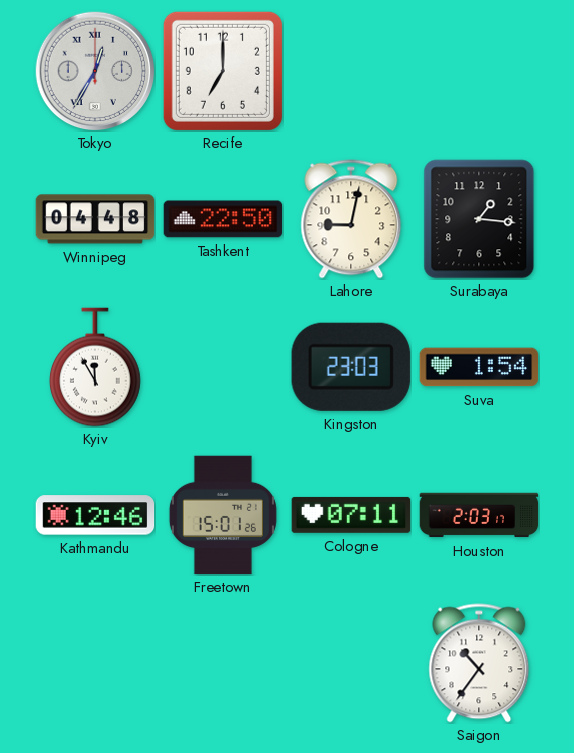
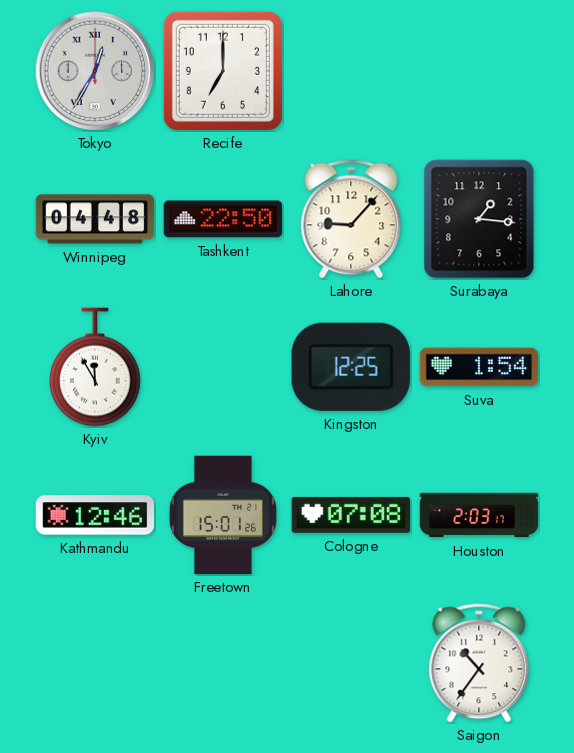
Lahore: 9:02 -> 9:07 (351, 219)
Kingston: 23:03 -> 12:25 (351, 367)
Cologne: 07:11 -> 07:08 (351, 515)
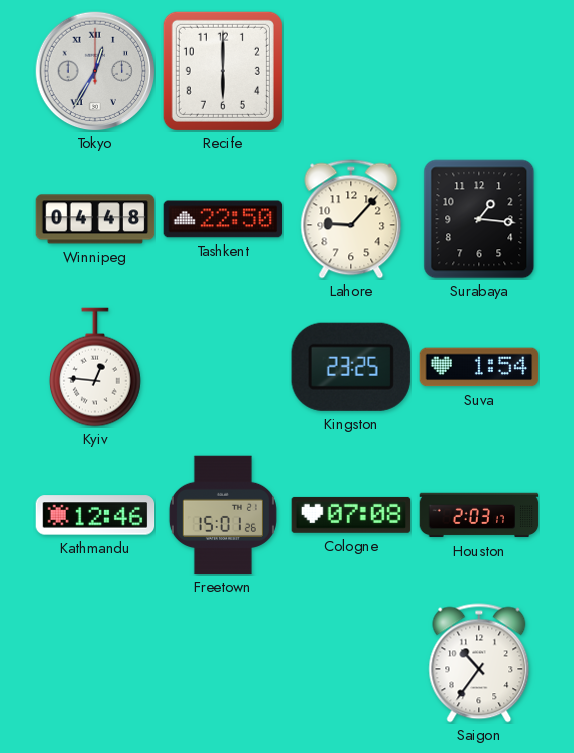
Recife: 7:00 -> 6:00 (223, 71)
Kyiv: 11:55 -> 12:46 (96, 367)
Kingston: 12:25 -> 23:25 (351, 367)
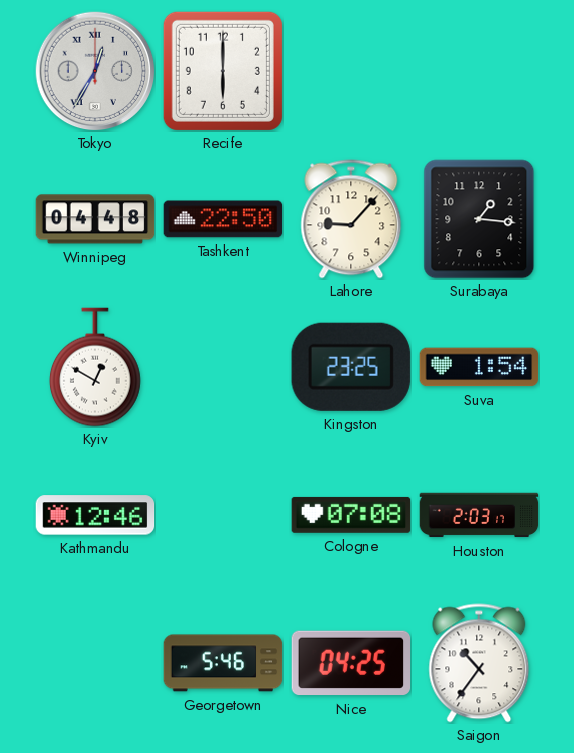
Kyiv: 12:46 -> 12:50 (96, 367)
Freetown: 15:01 -> none (223, 515)
Georgetown: none -> 5:46 (223, 663)
Nice: none -> 04:25 (350, 663)
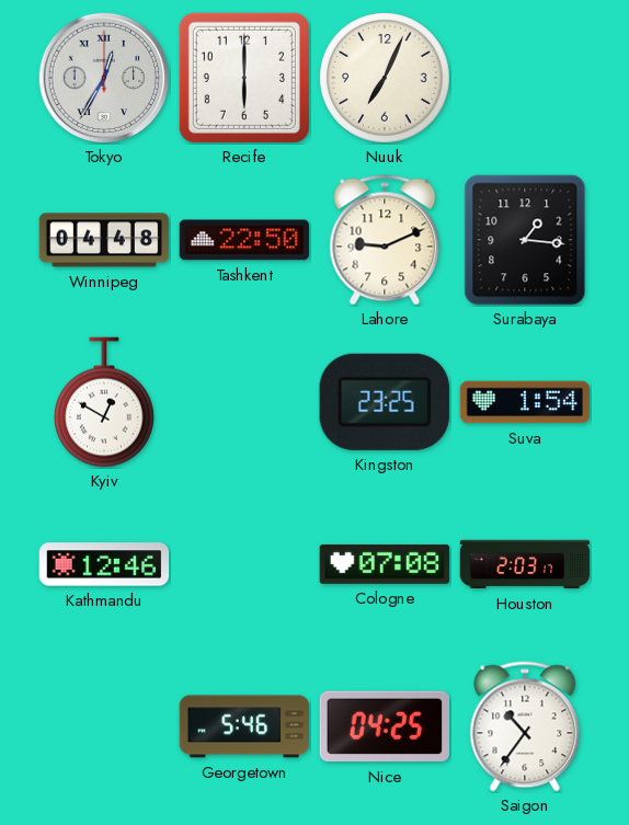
Nuuk: none -> 7:04 (385, 78)
Lahore: 9:07 -> 9:11 (385, 240)
